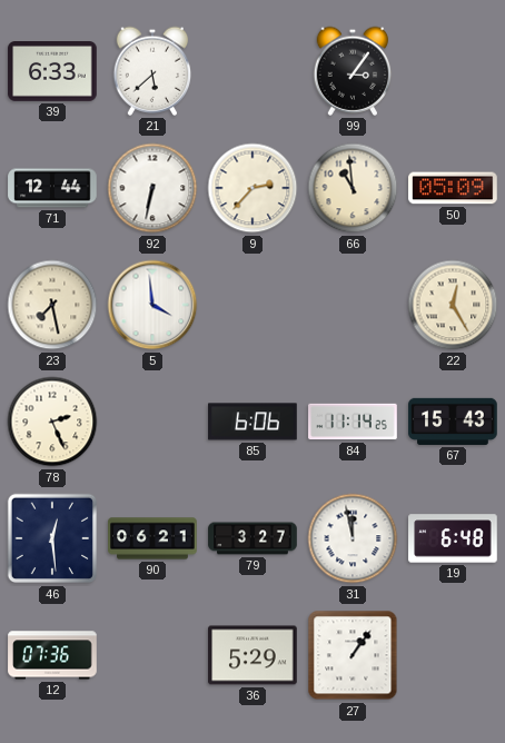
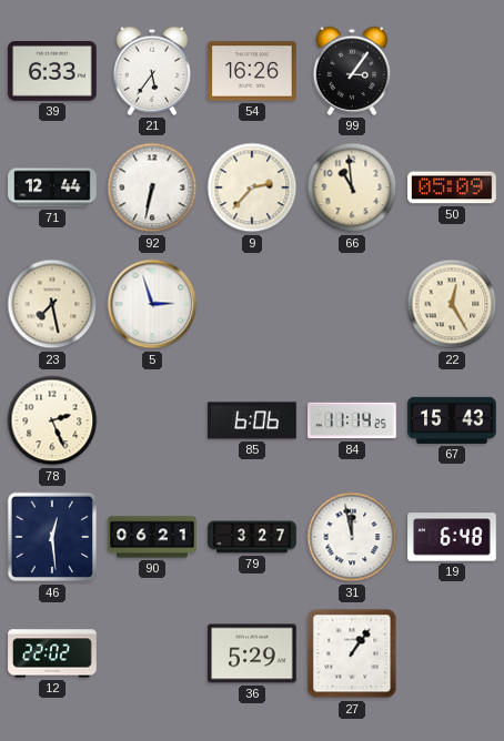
21: 5:38 -> 5:36 (152, 71)
54: none -> 16:26 (252, 71)
5: 3:59 -> 2:57 (152, 304)
12: 07:36 -> 22:02 (52, 653)
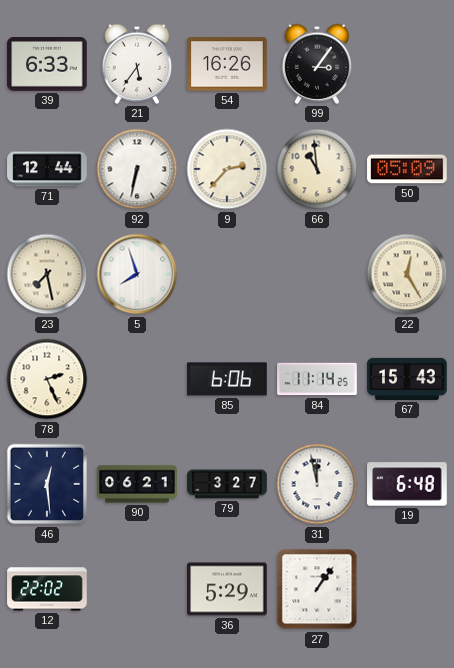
5: 2:57 -> 7:57 (137, 274)
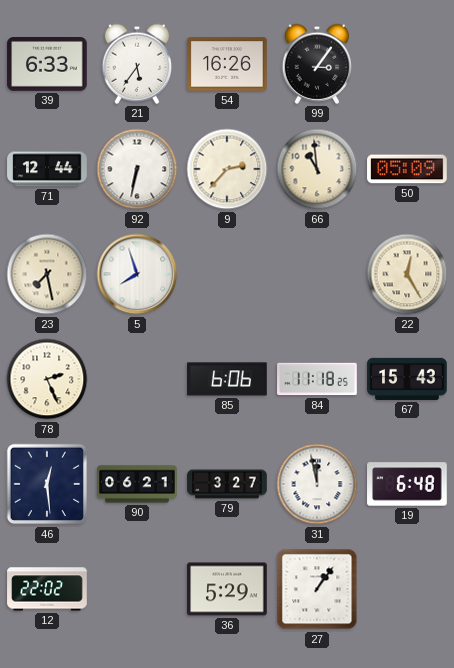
84: 11:14 -> 11:18 (317, 379)
